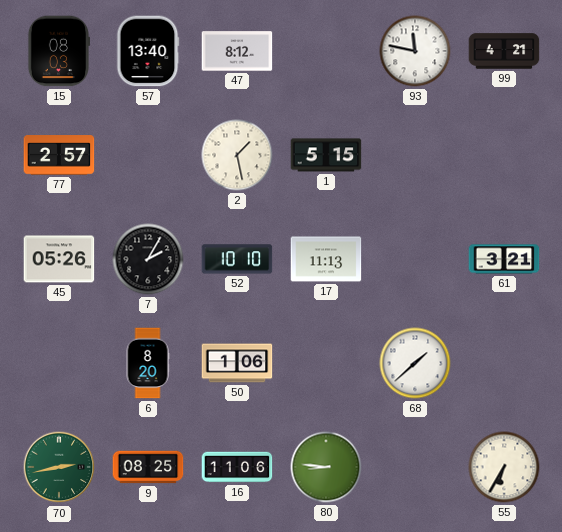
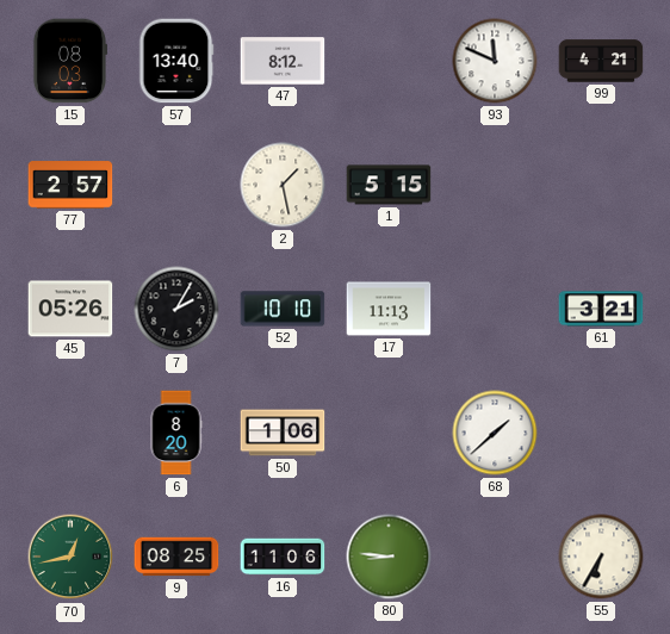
93: 11:47 -> 11:49 (495, 61)
70: 2:43 -> 12:43 (70, 557)
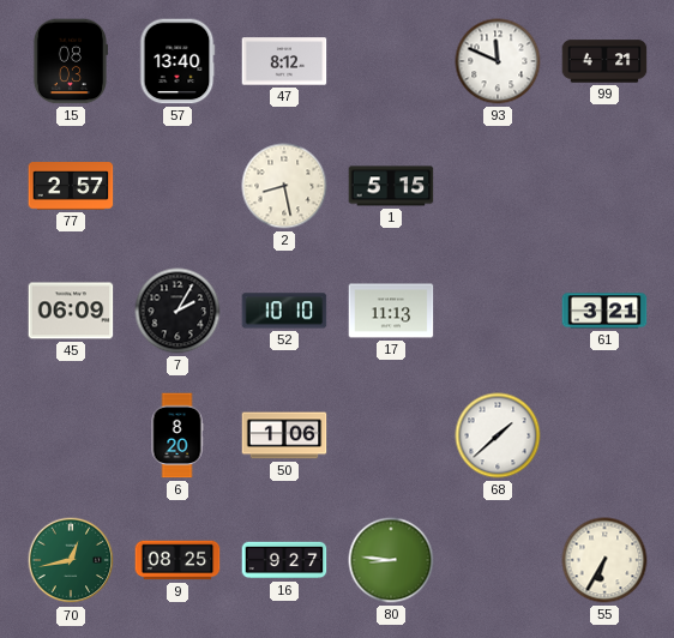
2: 1:28 -> 8:28 (284, 186)
45: 05:26 -> 06:09 (71, 311)
16: 11:06 -> 9:27 (284, 560)
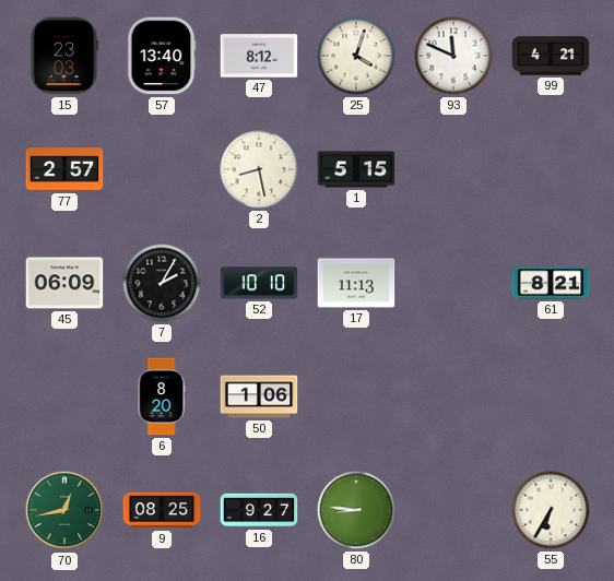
15: 08:03 -> 23:03 (63, 56)
25: none -> 4:03 (356, 56)
61: 3:21 -> 8:21 (551, 283)
68: 1:38 -> none (498, 435)
